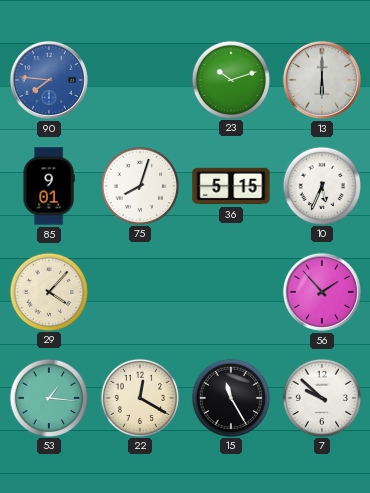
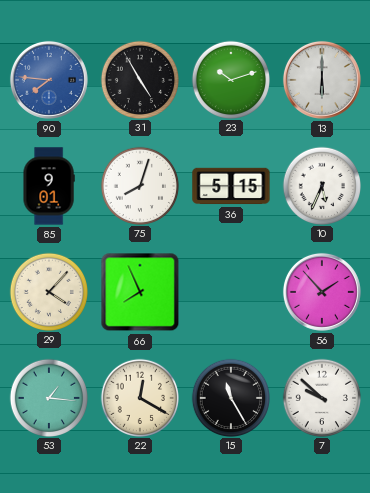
31: none -> 4:55 (139, 79)
66: none -> 7:56 (140, 292)
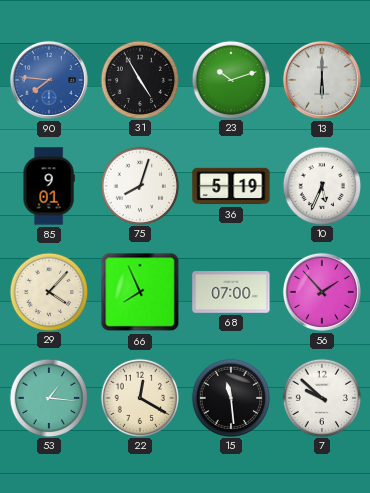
36: 5:15 -> 5:19 (231, 186)
68: none -> 07:00 (231, 292)
15: 11:25 -> 11:29 (230, 397)
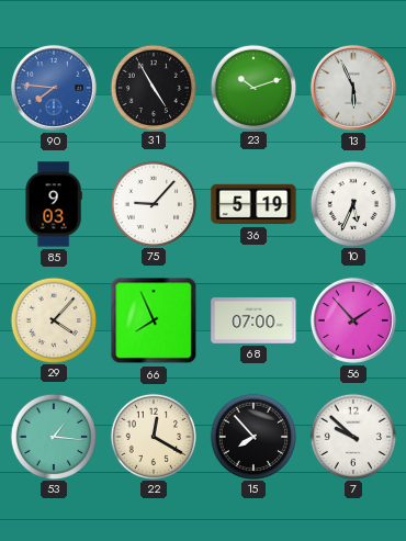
13: 6:00 -> 5:56 (353, 88)
85: 9:01 -> 9:03 (54, 204)
75: 8:03 -> 9:07 (153, 203)
15: 11:29 -> 7:53 (252, 436)
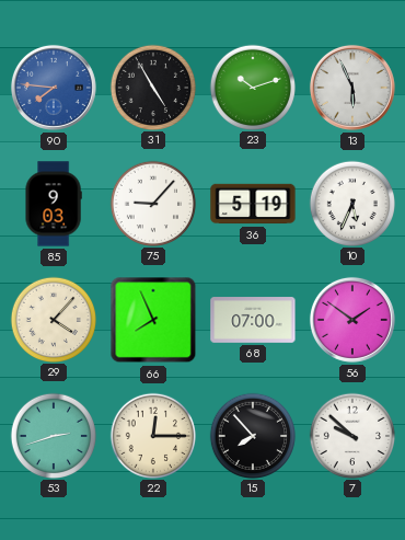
56: 1:53 -> 1:51 (352, 320)
53: 1:16 -> 2:42 (53, 435)
22: 12:20 -> 12:15 (152, 435)
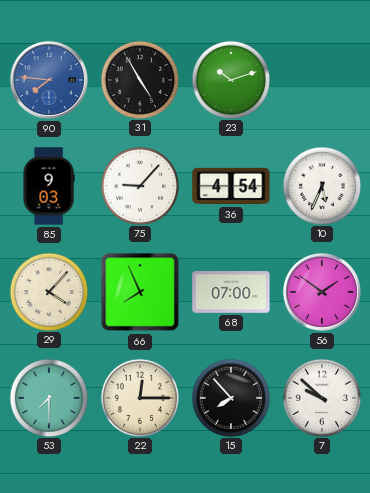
13: 5:56 -> none (352, 88)
36: 5:19 -> 4:54 (231, 186)
53: 2:42 -> 7:30 (48, 397)
